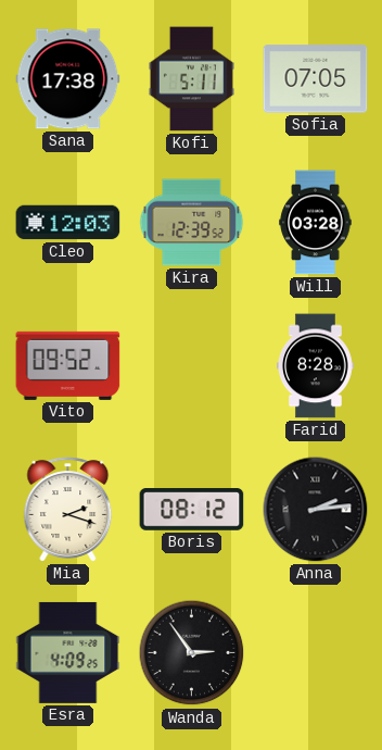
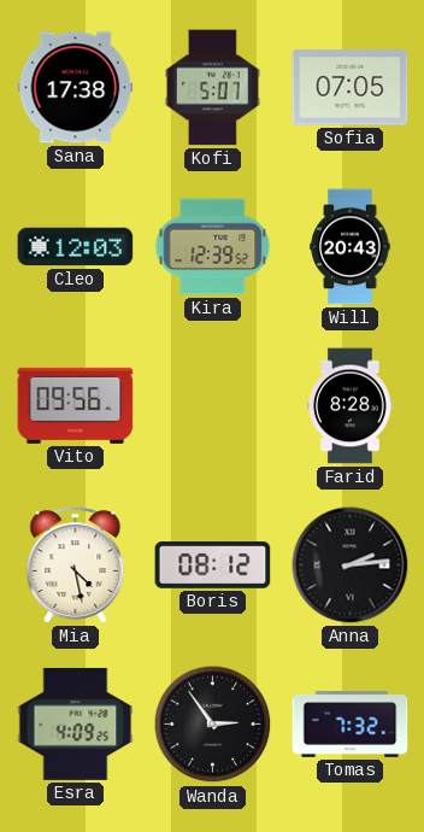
Kofi: 5:11 -> 5:07 (212, 88)
Will: 03:28 -> 20:43 (351, 247)
Vito: 09:52 -> 09:56 (76, 405)
Mia: 2:18 -> 4:28 (76, 566)
Tomas: none -> 7:32 (351, 725)
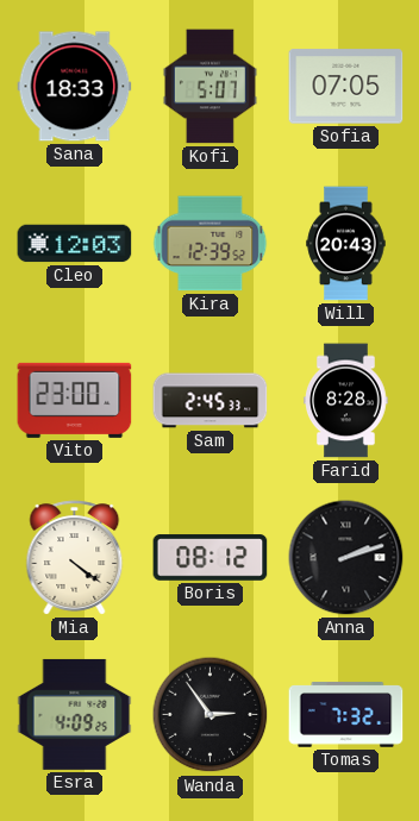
Sana: 17:38 -> 18:33 (75, 87)
Vito: 09:56 -> 23:00 (75, 400)
Sam: none -> 2:45 (211, 401)
Mia: 4:28 -> 4:21 (75, 558)
Anna: 2:14 -> 2:12 (346, 558)
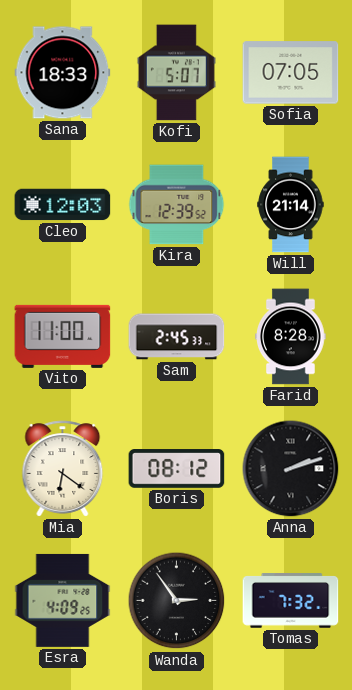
Will: 20:43 -> 21:14 (291, 205)
Vito: 23:00 -> 11:00 (63, 336)
Mia: 4:21 -> 6:21 (63, 469)
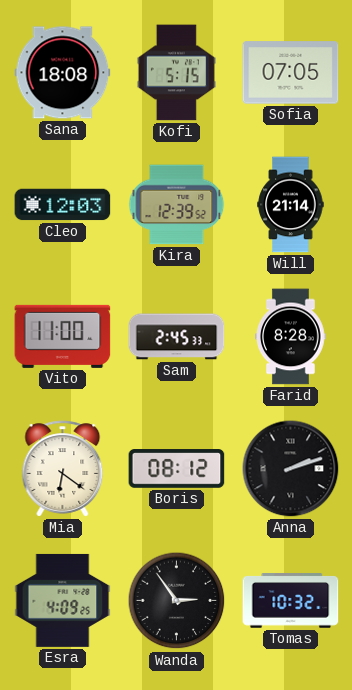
Sana: 18:33 -> 18:08 (63, 73)
Kofi: 5:07 -> 5:15 (176, 73)
Tomas: 7:32 -> 10:32 (291, 601)
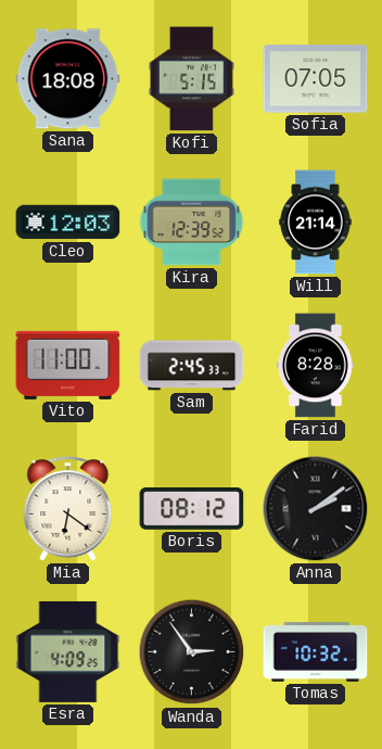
Anna: 2:12 -> 2:09 (316, 509)
